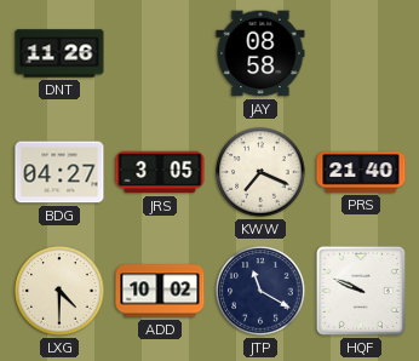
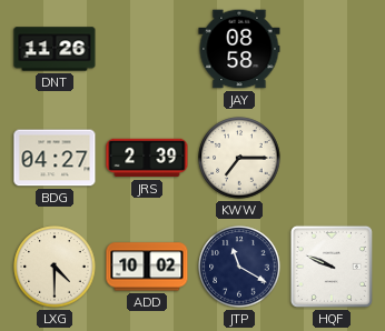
JRS: 3:05 -> 2:39 (147, 158)
KWW: 7:19 -> 7:15 (239, 158)
PRS: 21:40 -> none (361, 172)
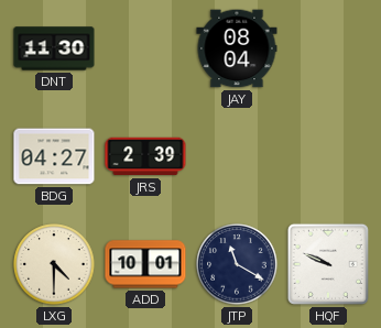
DNT: 11:26 -> 11:30 (54, 48)
JAY: 08:58 -> 08:04 (237, 48)
KWW: 7:15 -> none (239, 158)
ADD: 10:02 -> 10:01 (145, 264)
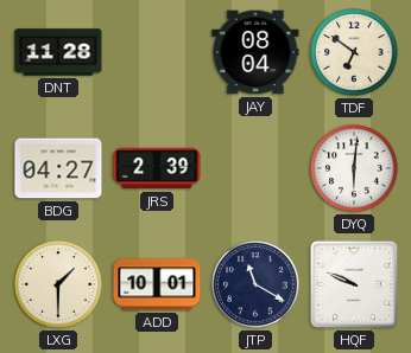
DNT: 11:30 -> 11:28 (58, 52)
TDF: none -> 6:51 (354, 52)
DYQ: none -> 6:01 (354, 168)
LXG: 4:30 -> 1:30 (58, 284)
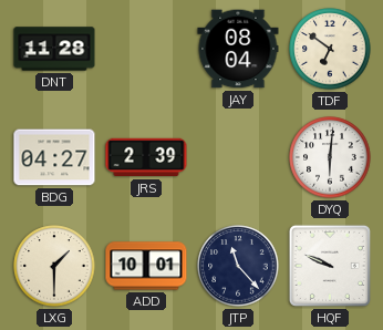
JTP: 11:20 -> 11:23 (238, 266)
